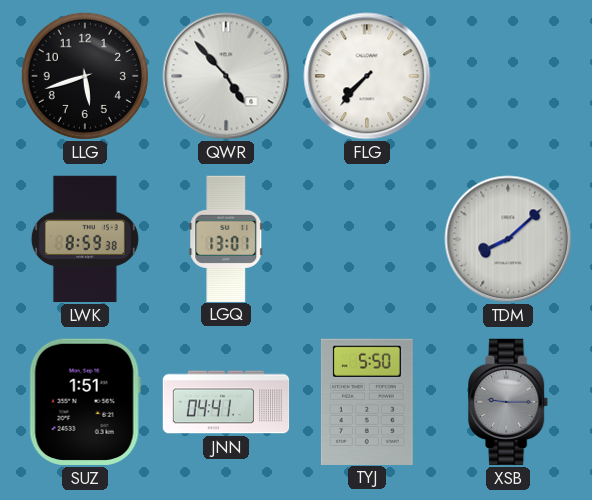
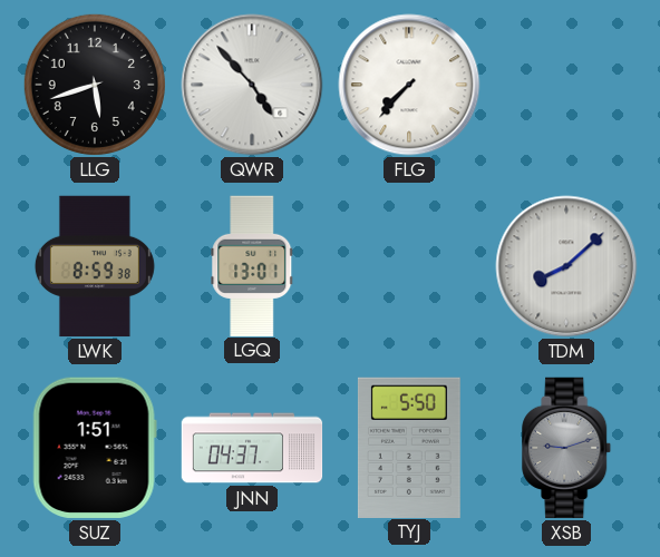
JNN: 04:41 -> 04:37 (252, 448)
XSB: 9:15 -> 9:12 (567, 448)
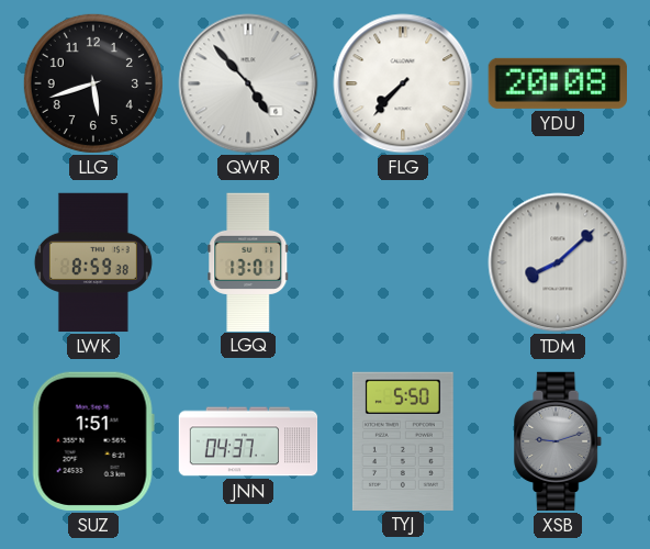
YDU: none -> 20:08 (557, 83)
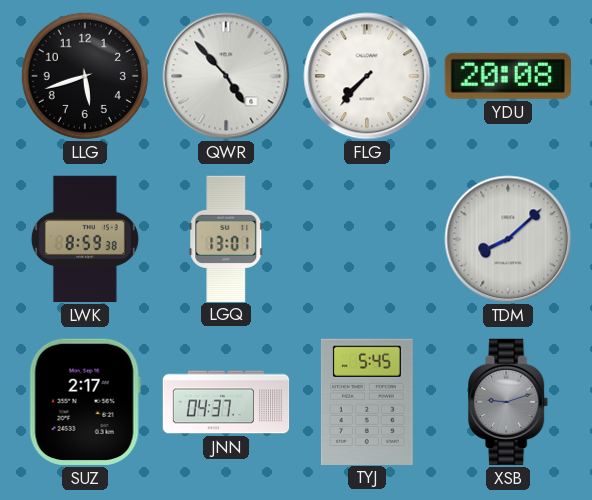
SUZ: 1:51 -> 2:17 (85, 402)
TYJ: 5:50 -> 5:45 (367, 401)
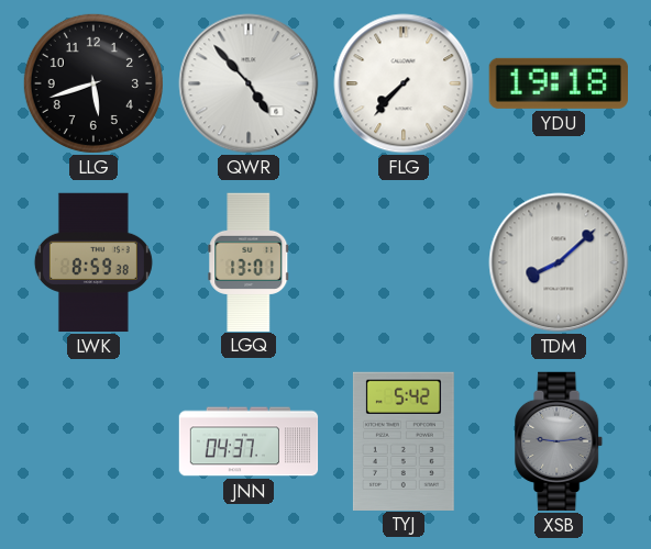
YDU: 20:08 -> 19:18 (558, 83)
SUZ: 2:17 -> none (85, 402)
TYJ: 5:45 -> 5:42 (404, 440)
XSB: 9:12 -> 9:14 (560, 441)
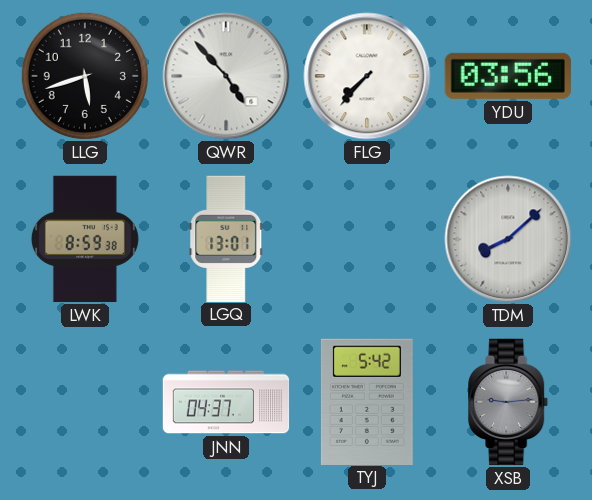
YDU: 19:18 -> 03:56 (507, 76)
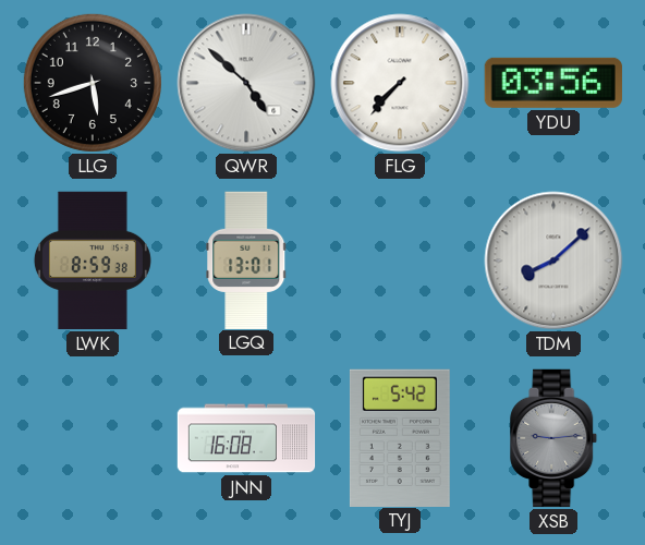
QWR: 4:53 -> 4:52 (246, 83)
JNN: 04:37 -> 16:08 (246, 438)
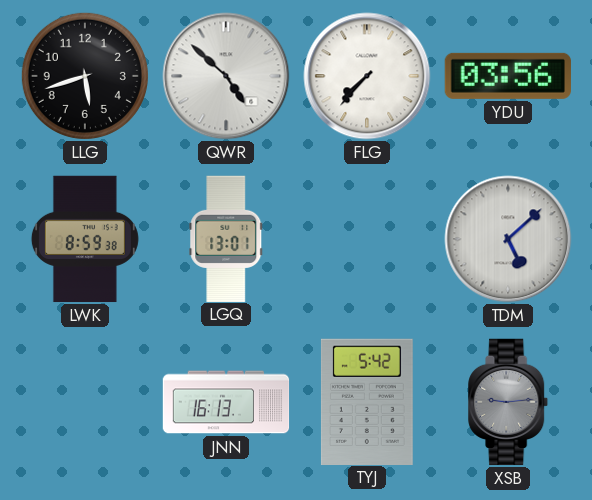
TDM: 8:08 -> 5:08 (508, 239)
JNN: 16:08 -> 16:13 (226, 402)
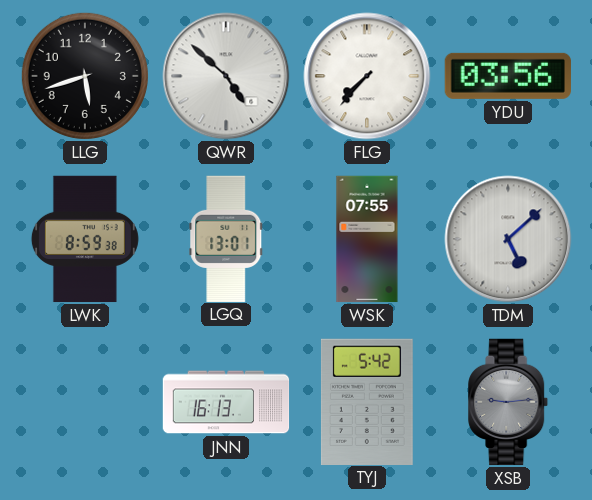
WSK: none -> 07:55 (367, 239)
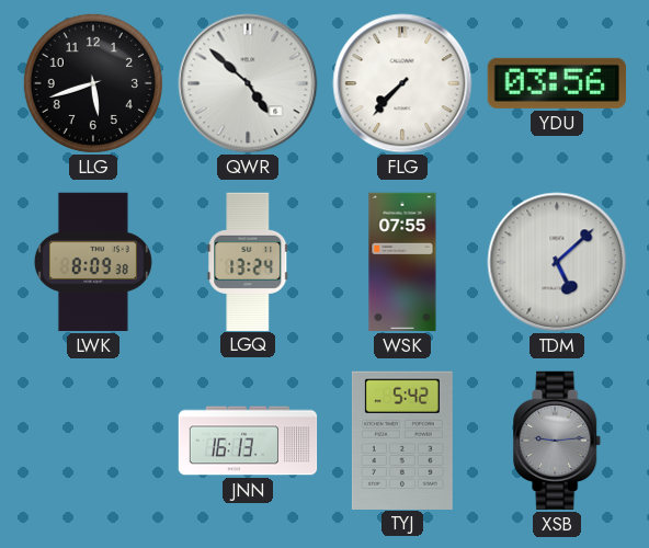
LWK: 8:59 -> 8:09 (93, 262)
LGQ: 13:01 -> 13:24 (248, 261)
